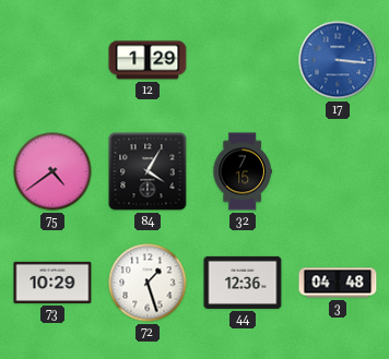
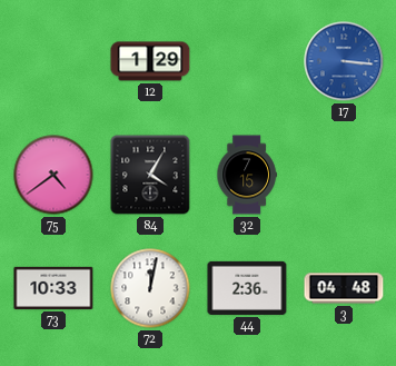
73: 10:29 -> 10:33 (53, 288)
72: 1:27 -> 12:02 (150, 288)
44: 12:36 -> 2:36 (247, 288)
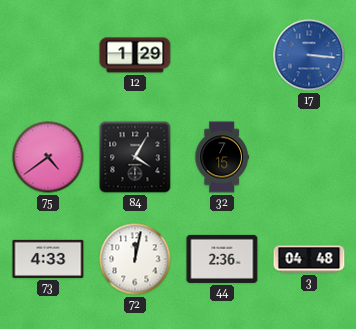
73: 10:33 -> 4:33 (48, 259)
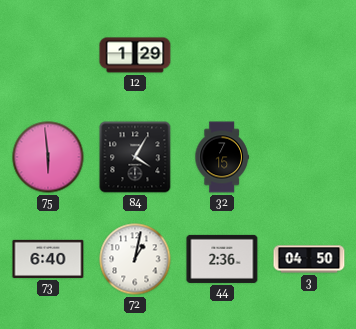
17: 3:16 -> none (309, 55)
75: 4:39 -> 5:59 (48, 157)
73: 4:33 -> 6:40 (48, 259)
72: 12:02 -> 1:02 (135, 259)
3: 04:48 -> 04:50 (309, 259)
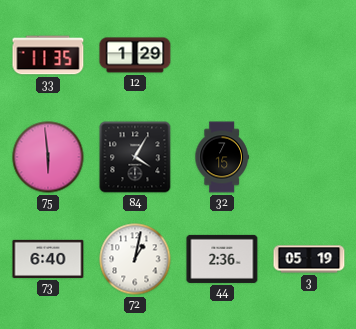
33: none -> 11:35 (48, 55)
3: 04:50 -> 05:19 (309, 259)
